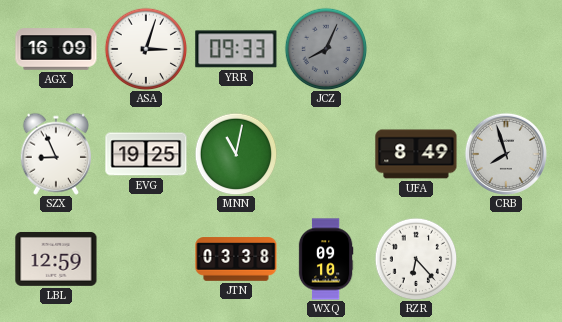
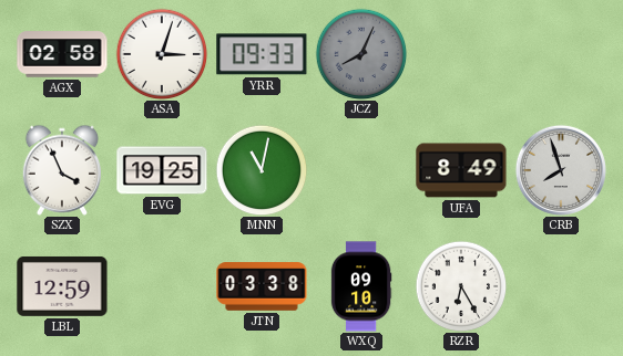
AGX: 16:09 -> 02:58 (62, 54)
SZX: 8:56 -> 3:56 (61, 170)
RZR: 6:23 -> 6:25 (461, 286)
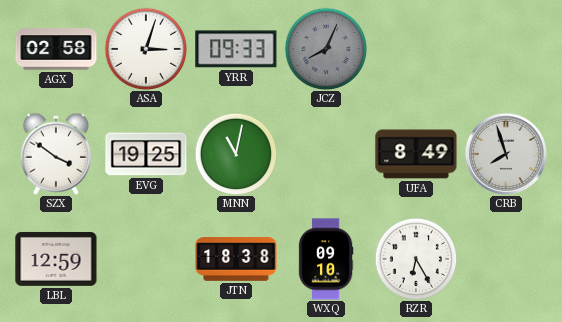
SZX: 3:56 -> 3:51 (55, 154)
JTN: 03:38 -> 18:38 (236, 259)
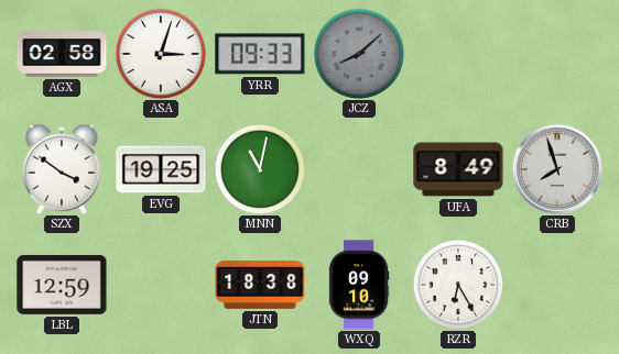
JCZ: 8:04 -> 8:08 (359, 54)
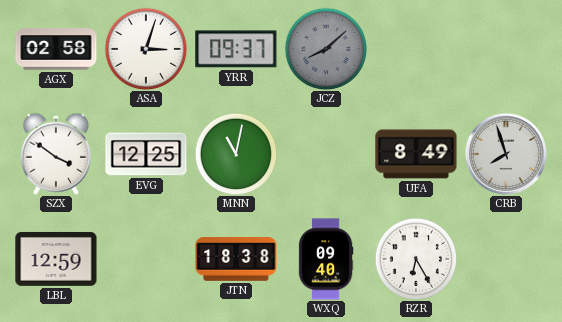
YRR: 09:33 -> 09:37 (236, 49)
EVG: 19:25 -> 12:25 (146, 154)
WXQ: 09:10 -> 09:40 (326, 259)
